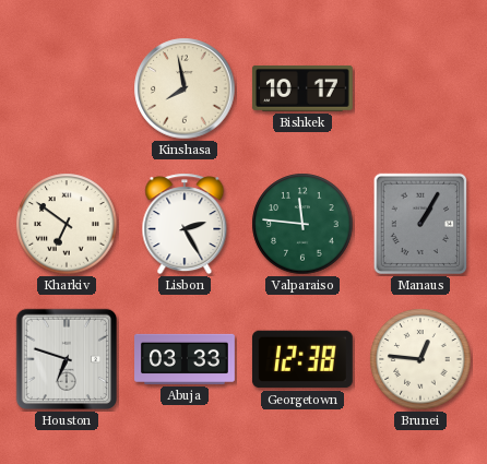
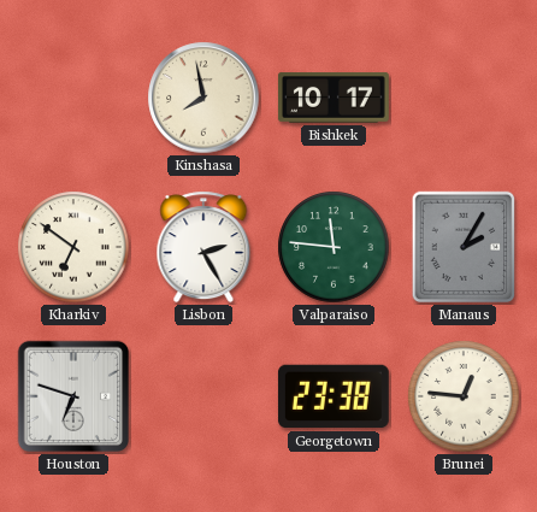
Manaus: 1:05 -> 2:05 (464, 247)
Abuja: 03:33 -> none (186, 359)
Georgetown: 12:38 -> 23:38 (334, 396)
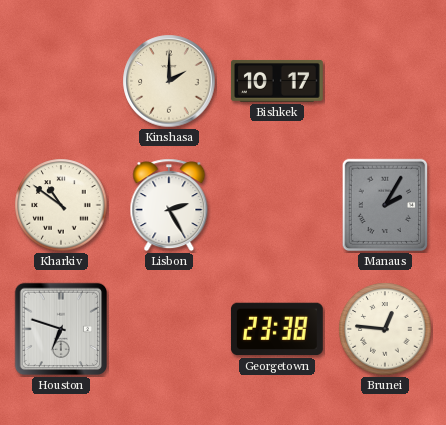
Kinshasa: 7:58 -> 2:00 (169, 81)
Kharkiv: 6:51 -> 10:51 (61, 205)
Valparaiso: 11:46 -> none (334, 247)
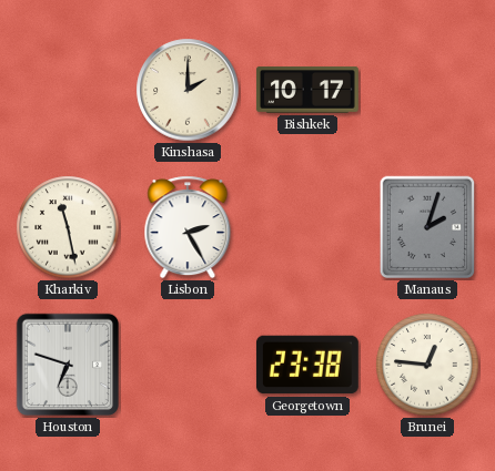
Kharkiv: 10:51 -> 11:28 (68, 227)
Manaus: 2:05 -> 2:03 (427, 227)
